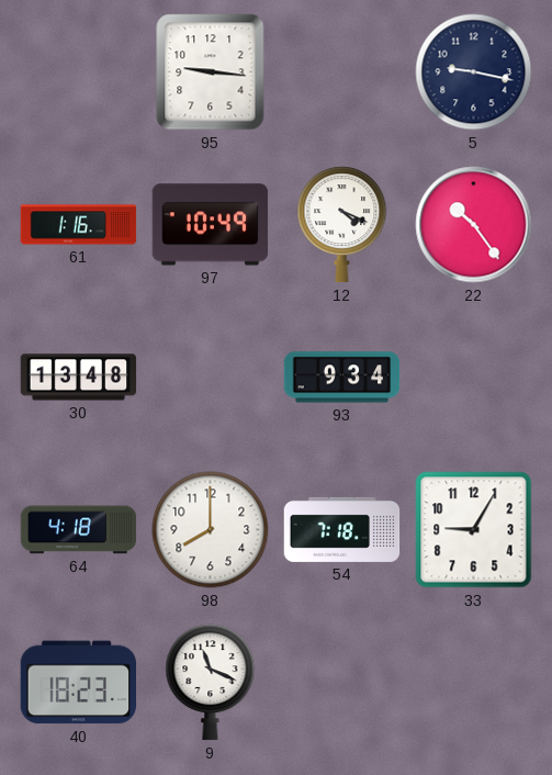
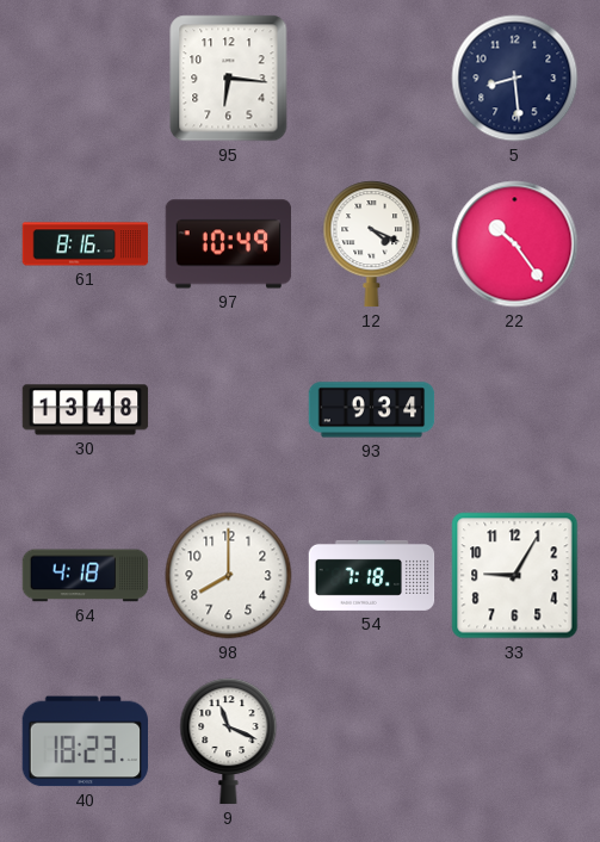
95: 9:16 -> 6:16 (229, 79)
5: 9:17 -> 8:29 (515, 79)
61: 1:16 -> 8:16 (86, 244)
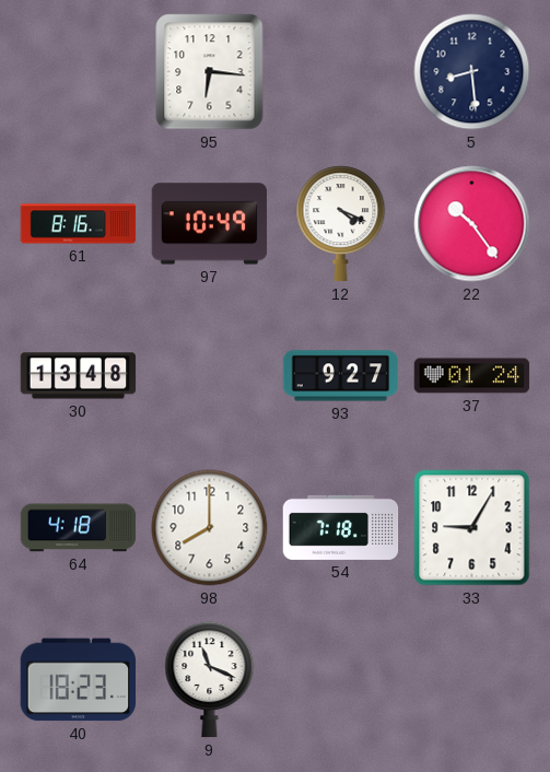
93: 9:34 -> 9:27 (341, 376)
37: none -> 01:24 (472, 376)
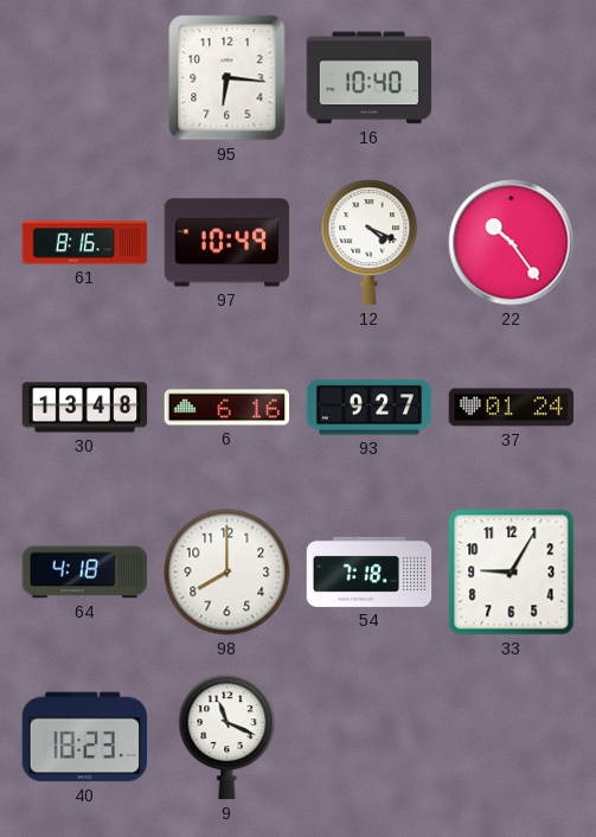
16: none -> 10:40 (370, 78)
5: 8:29 -> none (472, 72)
6: none -> 6:16 (227, 408)
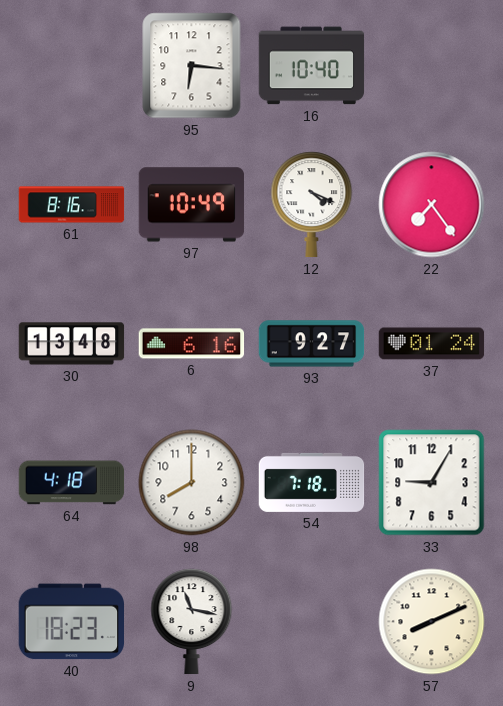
22: 10:24 -> 7:24 (432, 205)
9: 11:19 -> 11:17 (192, 622)
57: none -> 8:11 (432, 622)
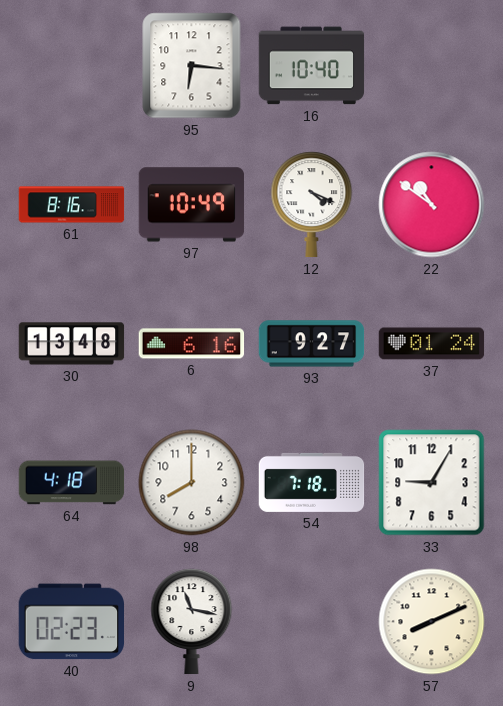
22: 7:24 -> 10:51 (432, 205)
40: 18:23 -> 02:23 (71, 622)
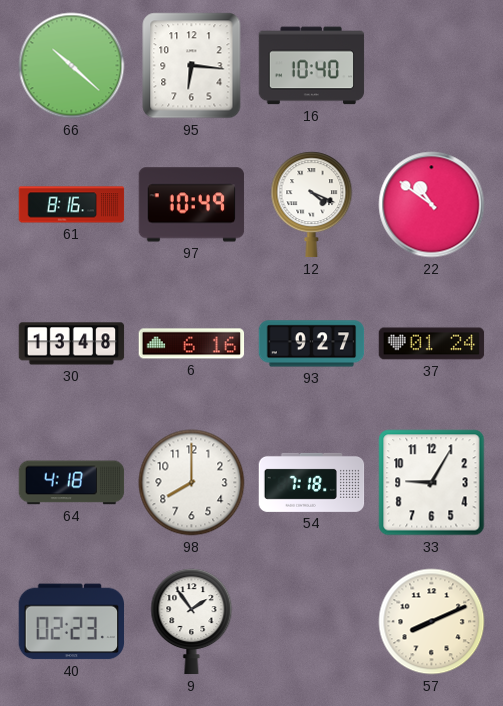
66: none -> 10:22 (72, 66)
9: 11:17 -> 1:54 (192, 622)
